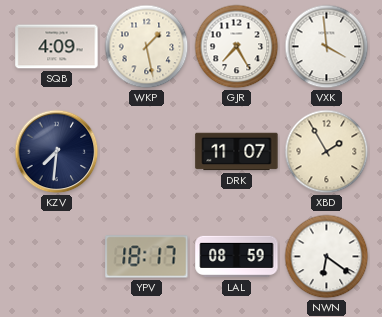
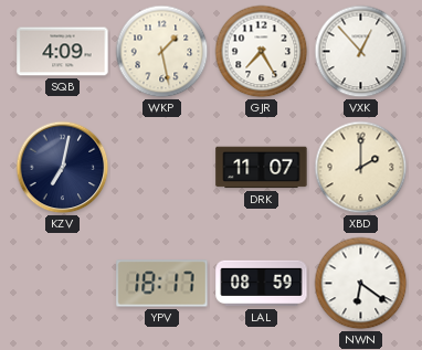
VXK: 3:59 -> 12:53 (361, 52)
KZV: 7:31 -> 7:02 (63, 168)
XBD: 1:55 -> 2:00 (361, 168)
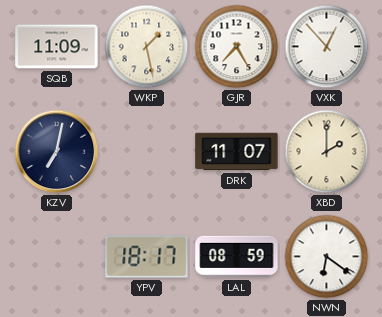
SQB: 4:09 -> 11:09 (57, 47)
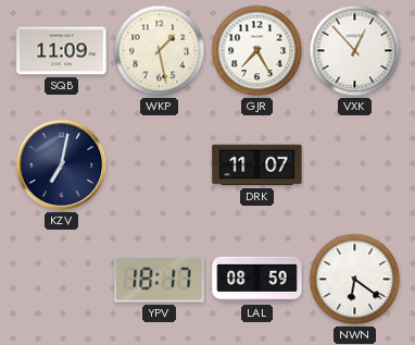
XBD: 2:00 -> none (327, 152)
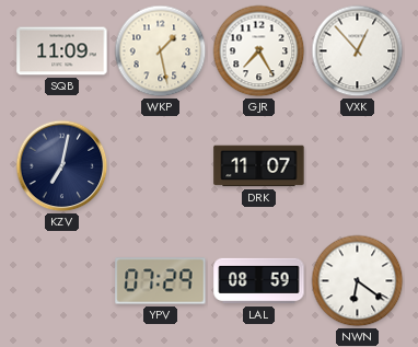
YPV: 18:17 -> 07:29 (161, 281)
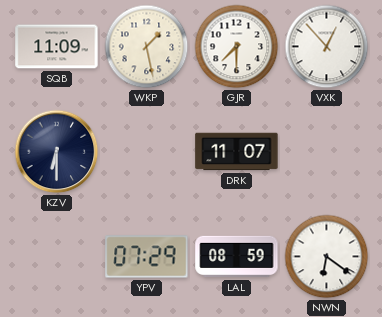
GJR: 7:25 -> 7:30 (237, 47)
KZV: 7:02 -> 6:30 (57, 152)
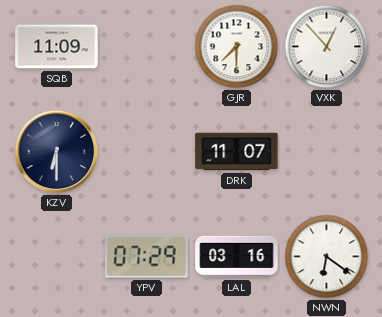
WKP: 1:28 -> none (147, 47)
LAL: 08:59 -> 03:16 (237, 257)
